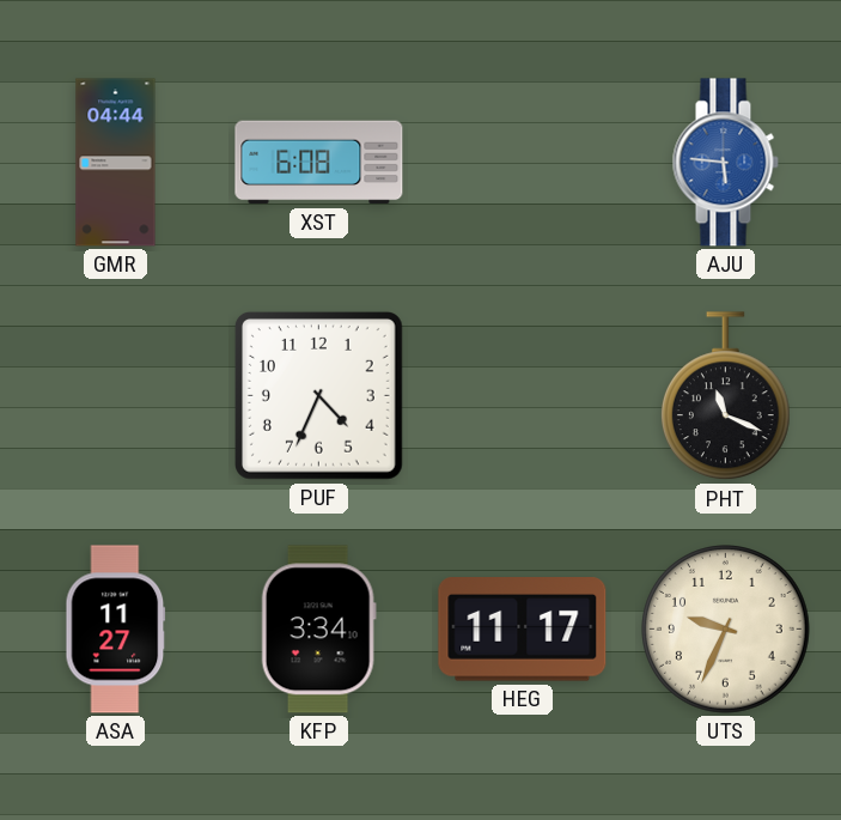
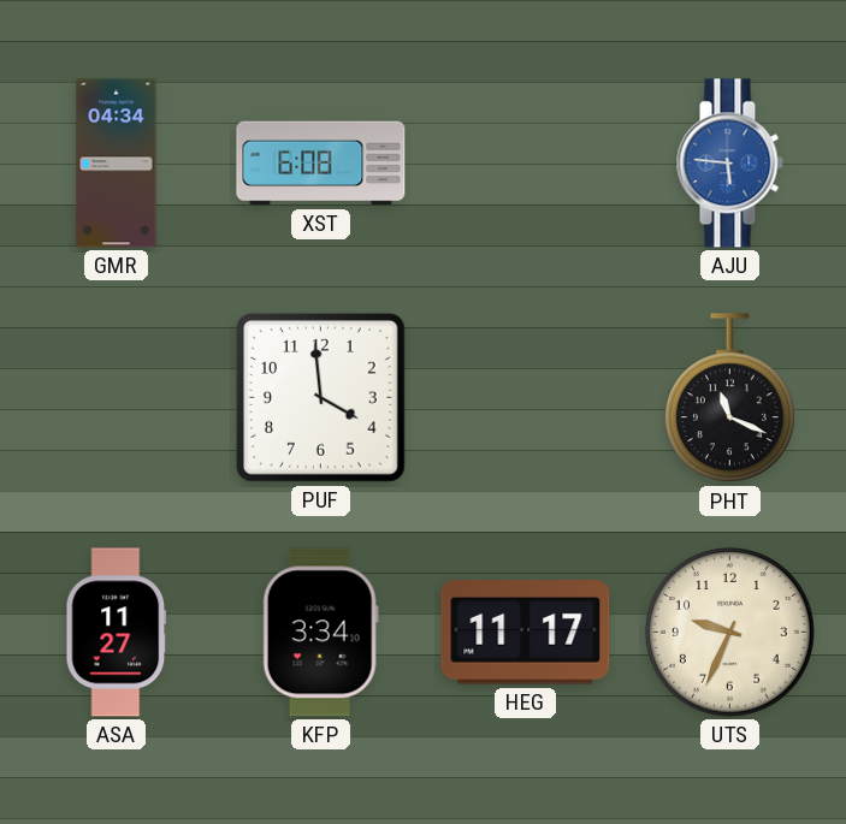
GMR: 04:44 -> 04:34 (117, 164)
PUF: 4:34 -> 3:59 (320, 397)
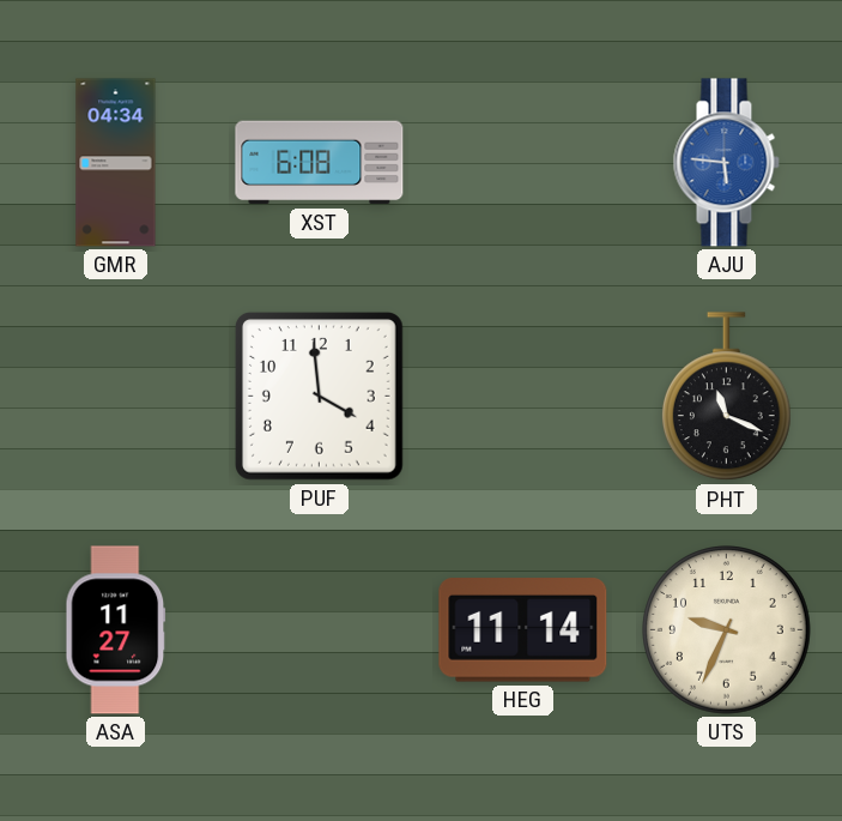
KFP: 3:34 -> none (320, 633)
HEG: 11:17 -> 11:14 (523, 630)
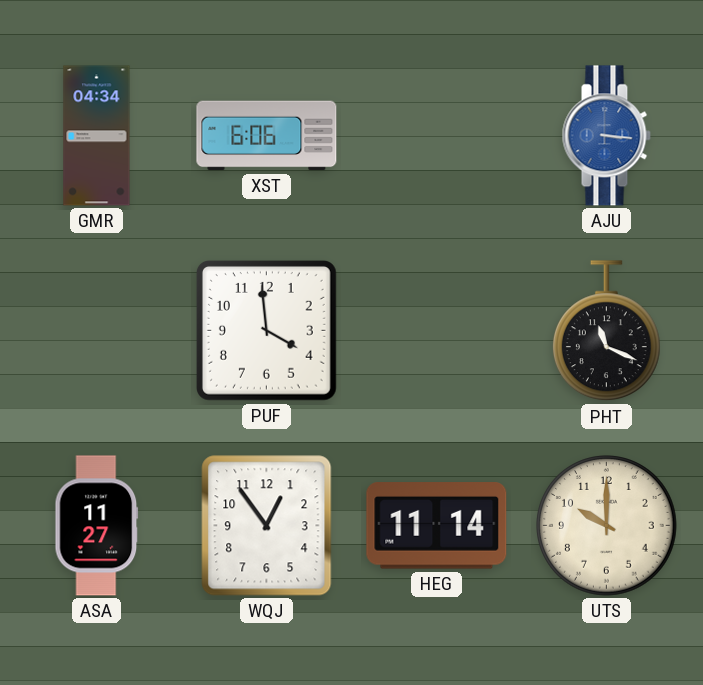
XST: 6:08 -> 6:06 (267, 136)
AJU: 5:46 -> 3:16 (606, 136)
WQJ: none -> 12:54 (267, 526)
UTS: 9:34 -> 10:00 (607, 526)
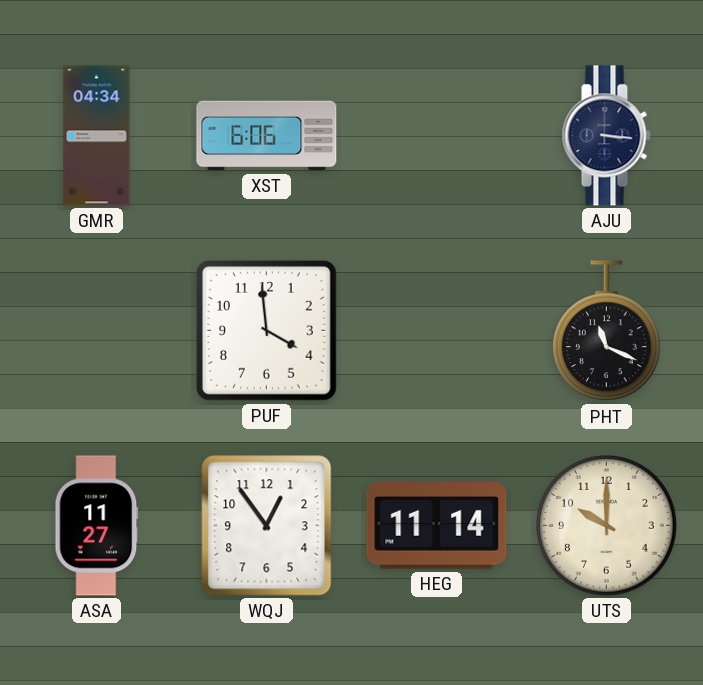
AJU dial: blue -> navy (606, 136)
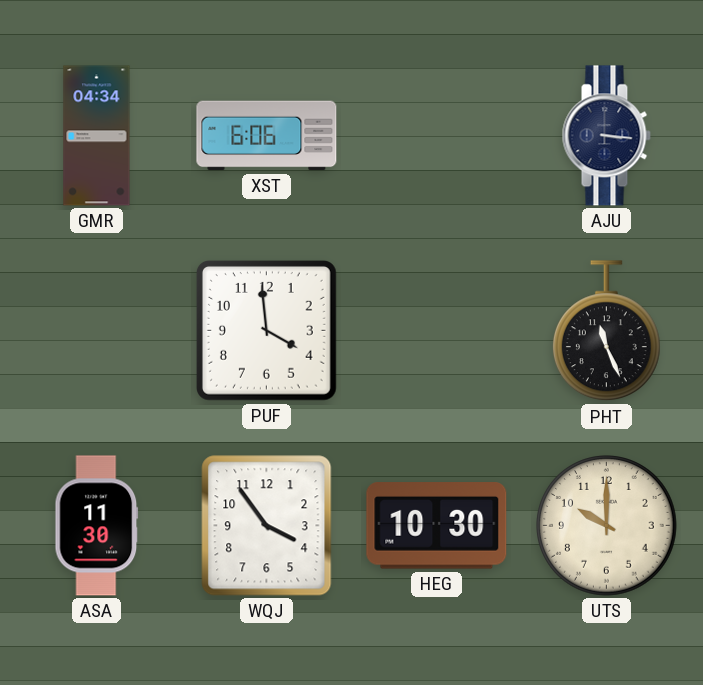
PHT: 11:19 -> 11:26 (606, 331)
ASA: 11:27 -> 11:30 (97, 526)
WQJ: 12:54 -> 3:54 (267, 526)
HEG: 11:14 -> 10:30 (437, 526)
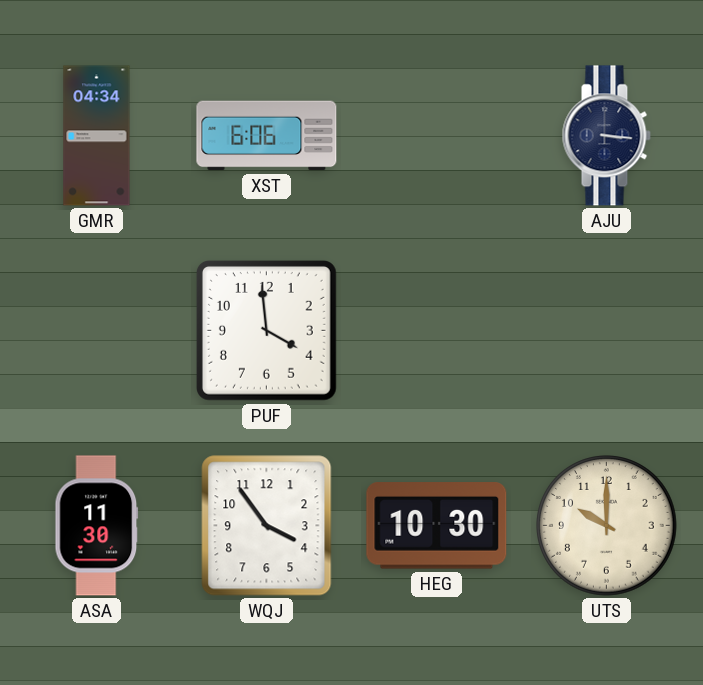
PHT: 11:26 -> none (606, 331)
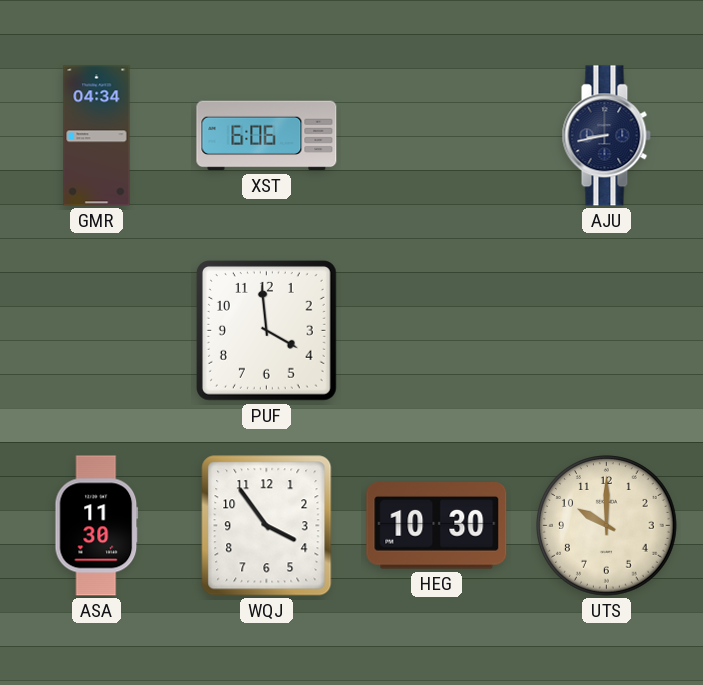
AJU: 3:16 -> 8:43 (606, 136)
